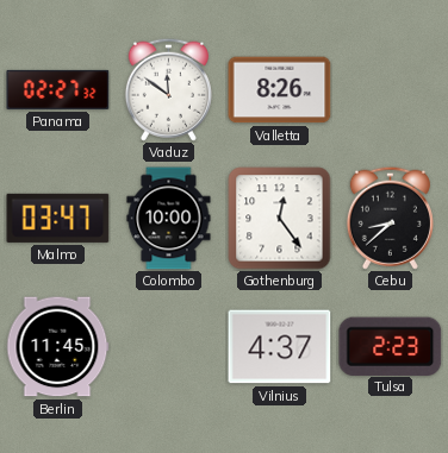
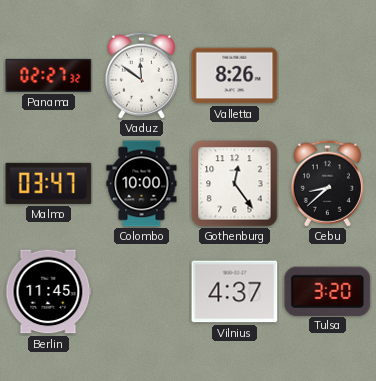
Tulsa: 2:23 -> 3:20 (328, 291)
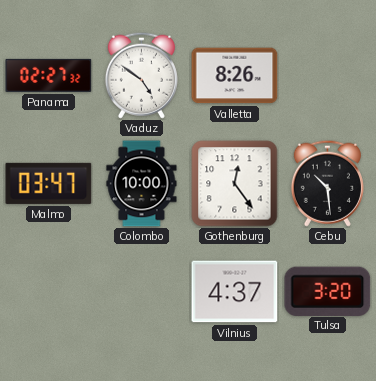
Vaduz: 11:51 -> 4:51 (141, 75)
Cebu: 8:38 -> 10:29 (327, 183)
Berlin: 11:45 -> none (49, 292)
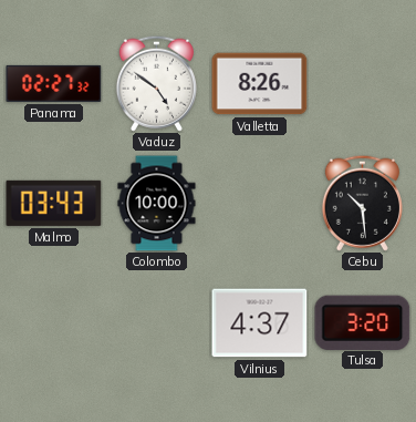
Malmo: 03:47 -> 03:43 (54, 203)
Gothenburg: 12:24 -> none (235, 184)
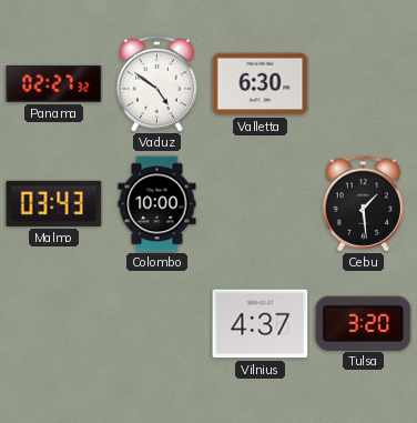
Valletta: 8:26 -> 6:30 (261, 84)
Cebu: 10:29 -> 1:29 (363, 203)
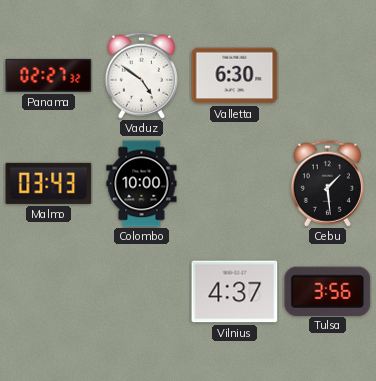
Tulsa: 3:20 -> 3:56 (328, 291)
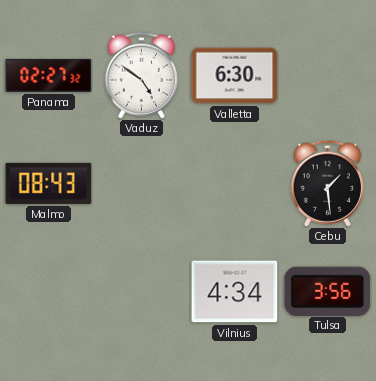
Malmo: 03:43 -> 08:43 (49, 183)
Colombo: 10:00 -> none (142, 184)
Vilnius: 4:37 -> 4:34 (235, 292)
